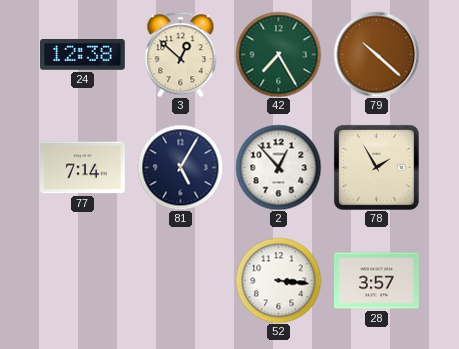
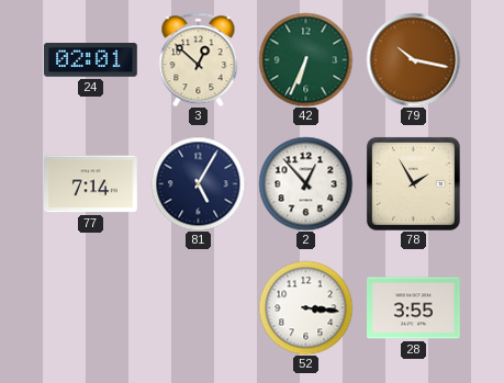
24: 12:38 -> 02:01 (91, 60)
42: 7:25 -> 6:34 (305, 59)
79: 10:22 -> 10:17 (413, 59)
28: 3:57 -> 3:55 (414, 308)
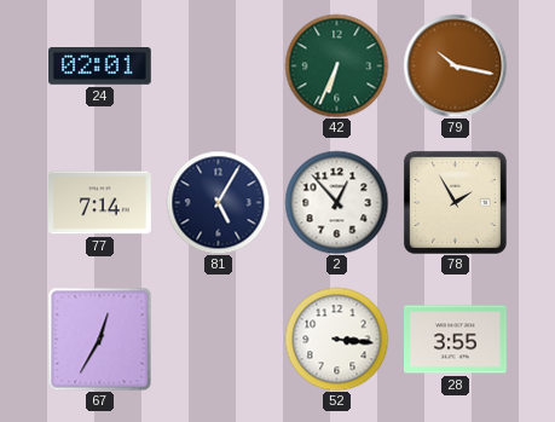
3: 12:52 -> none (199, 59)
67: none -> 12:35 (99, 339)
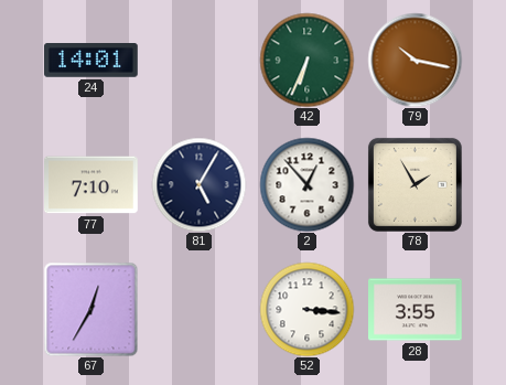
24: 02:01 -> 14:01 (91, 61)
77: 7:14 -> 7:10 (91, 185)
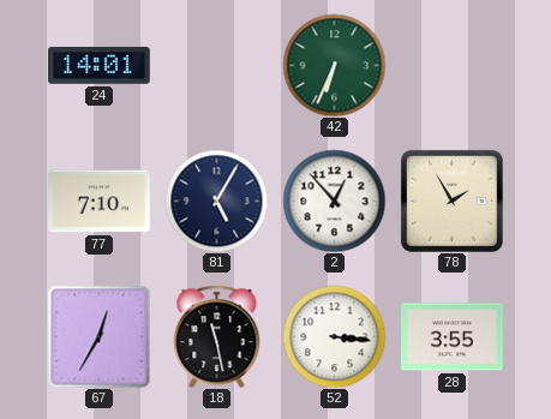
79: 10:17 -> none (415, 60)
18: none -> 11:28 (217, 336)
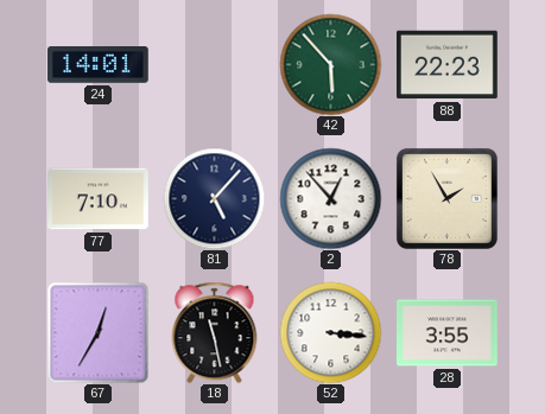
42: 6:34 -> 5:53 (330, 64)
88: none -> 22:23 (448, 65)
81: 5:05 -> 5:07 (214, 198)
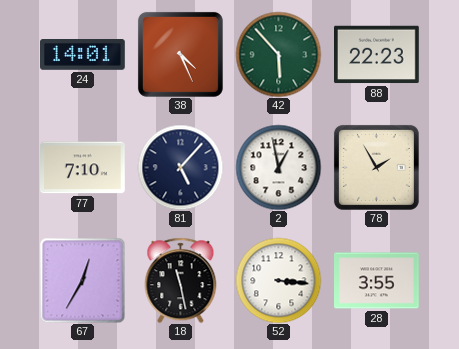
38: none -> 4:26 (180, 54)
2: 12:53 -> 12:58 (278, 167)
